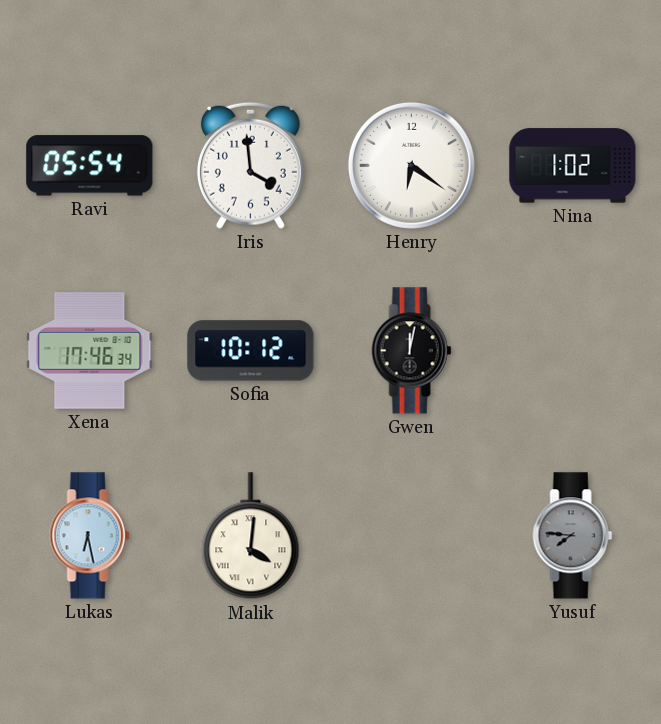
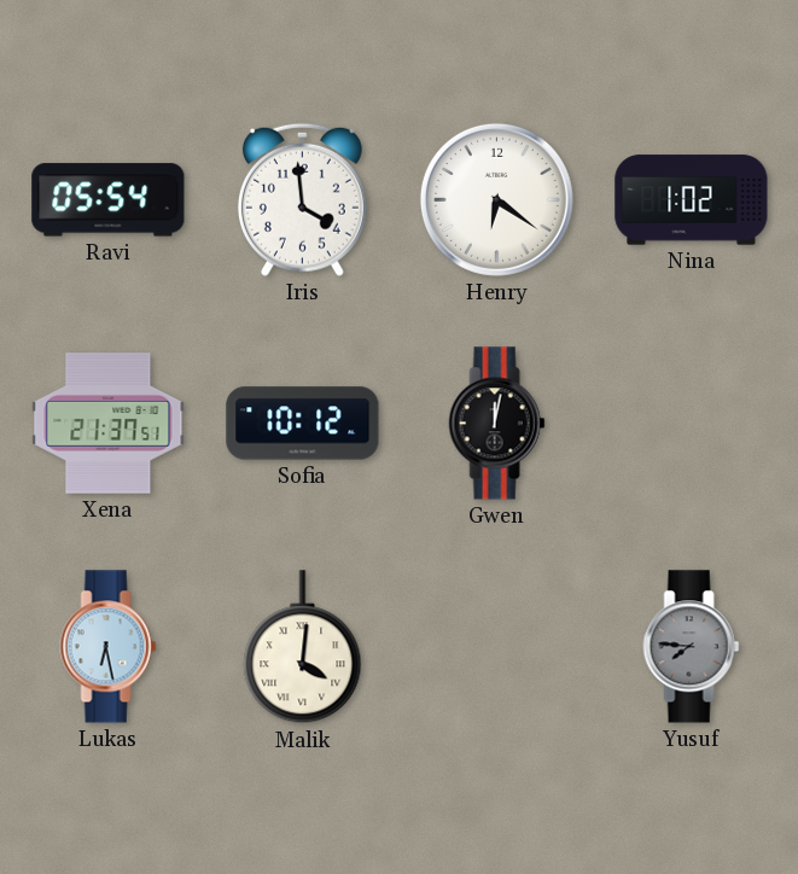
Xena: 17:46 -> 21:37 (109, 424)
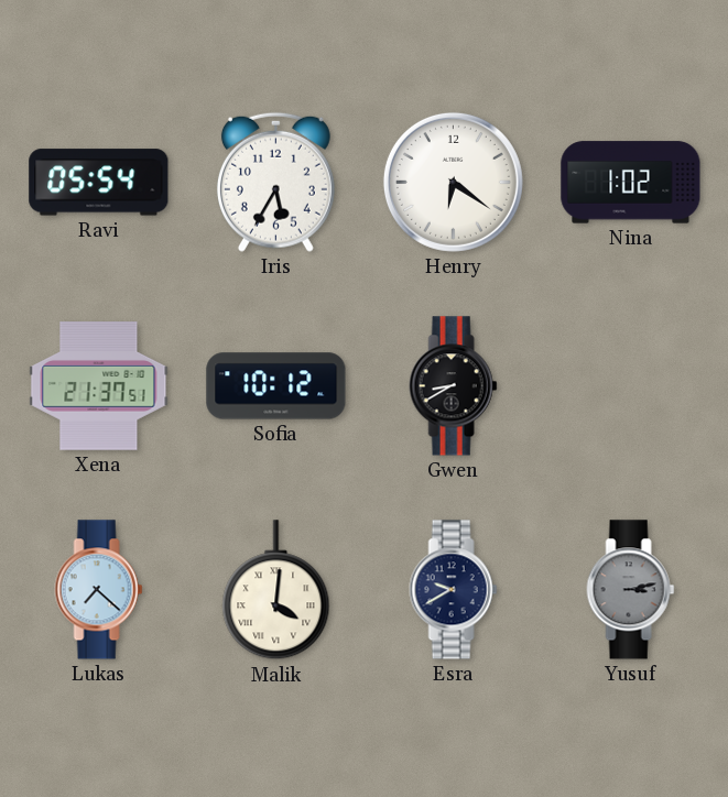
Iris: 3:59 -> 5:35 (275, 182)
Gwen: 12:02 -> 8:40 (454, 386)
Lukas: 6:28 -> 7:22 (99, 590)
Esra: none -> 9:40 (454, 590)
Yusuf: 7:46 -> 3:13 (631, 590)
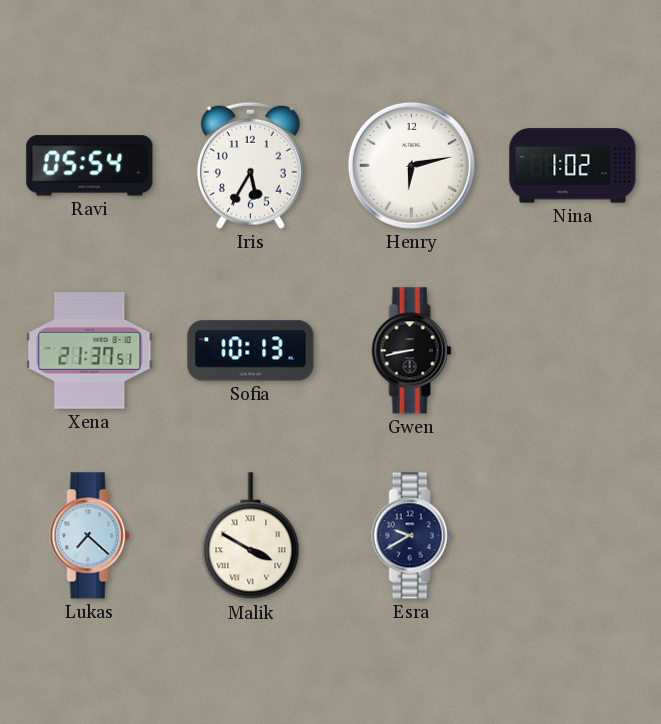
Henry: 6:21 -> 6:13 (411, 165)
Sofia: 10:12 -> 10:13 (251, 351)
Gwen: 8:40 -> 8:43 (412, 351)
Malik: 4:01 -> 3:50 (251, 536)
Yusuf: 3:13 -> none (631, 590)
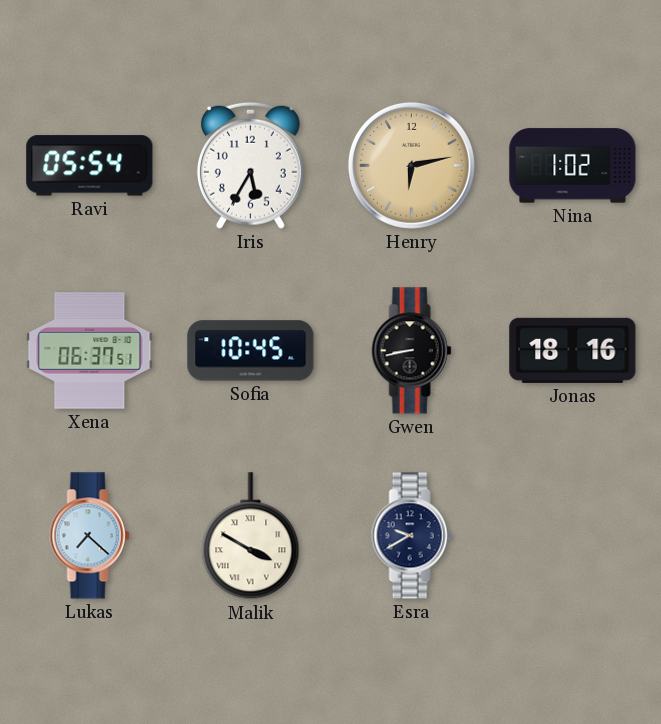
Henry dial: white -> champagne (411, 165)
Xena: 21:37 -> 06:37 (90, 351)
Sofia: 10:13 -> 10:45 (251, 351)
Jonas: none -> 18:16 (573, 350)
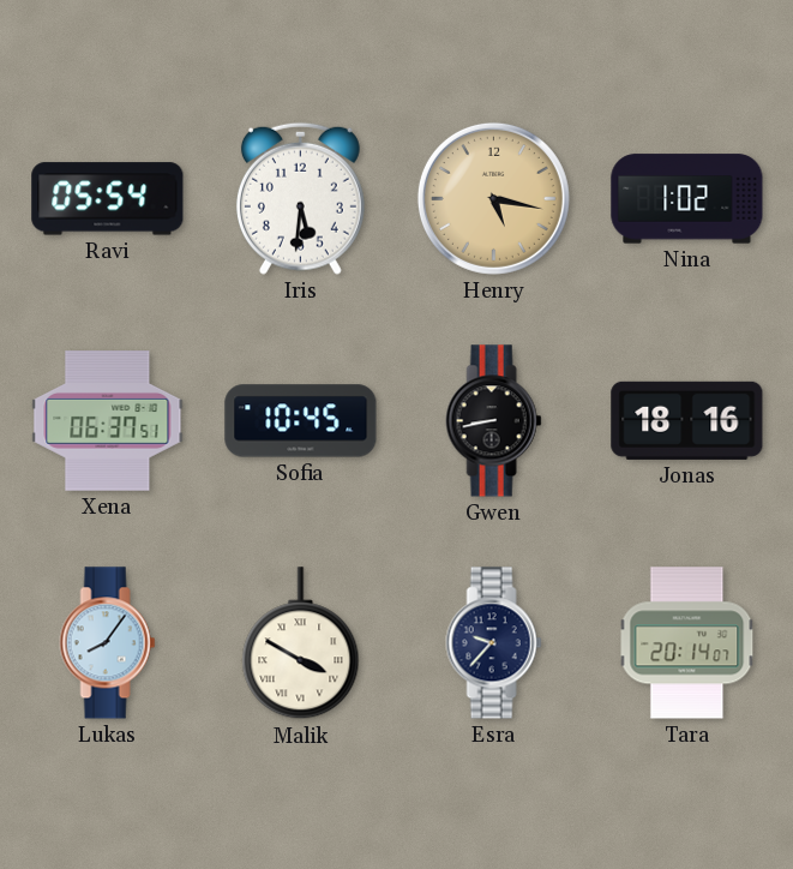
Iris: 5:35 -> 5:31 (300, 198)
Henry: 6:13 -> 5:17 (493, 198)
Lukas: 7:22 -> 8:06 (108, 643)
Esra: 9:40 -> 9:37 (494, 643)
Tara: none -> 20:14 (687, 643)
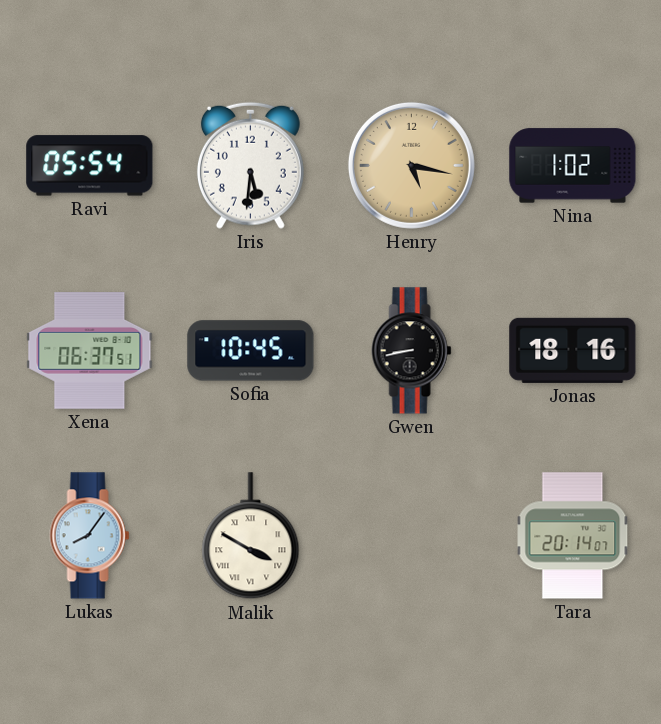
Esra: 9:37 -> none (494, 643)
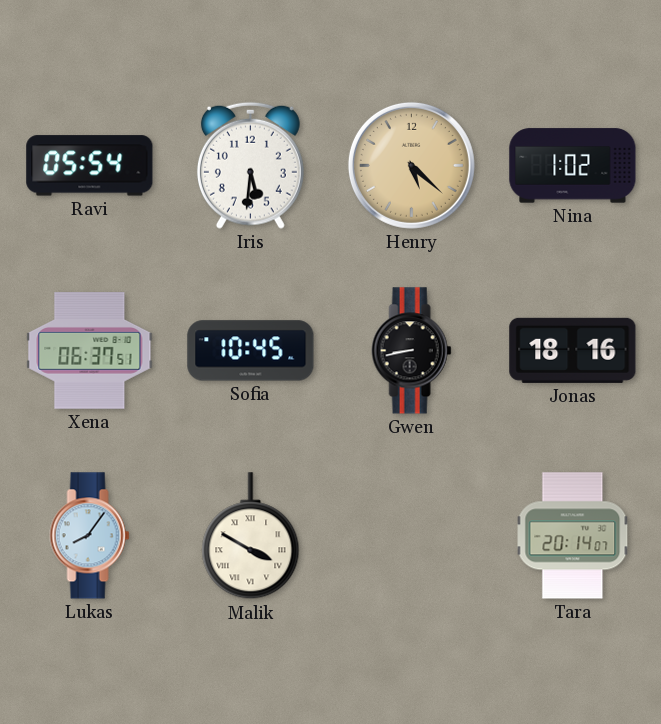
Henry: 5:17 -> 5:22 (411, 165)
